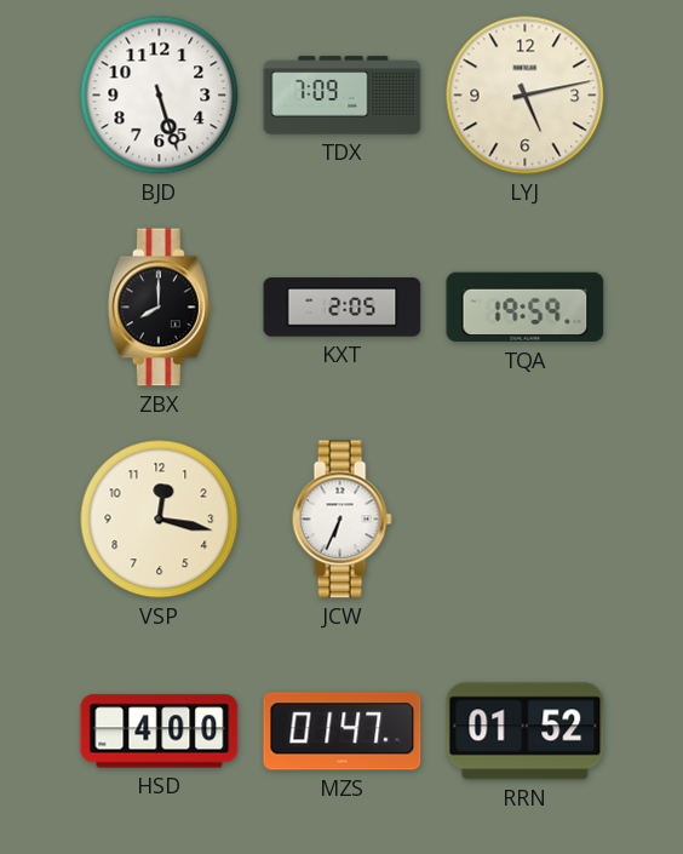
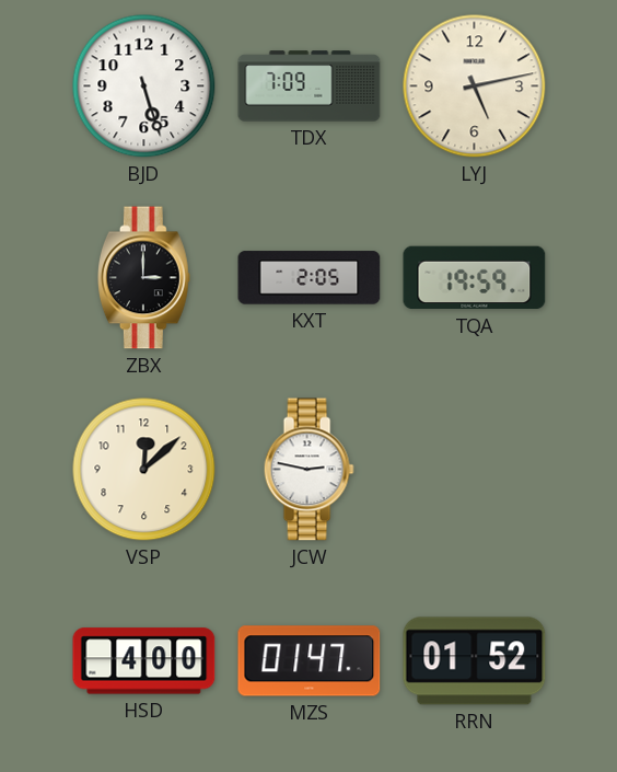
ZBX: 8:00 -> 3:00 (143, 278)
VSP: 12:17 -> 12:08 (144, 470)
JCW: 6:34 -> 2:47 (308, 470)
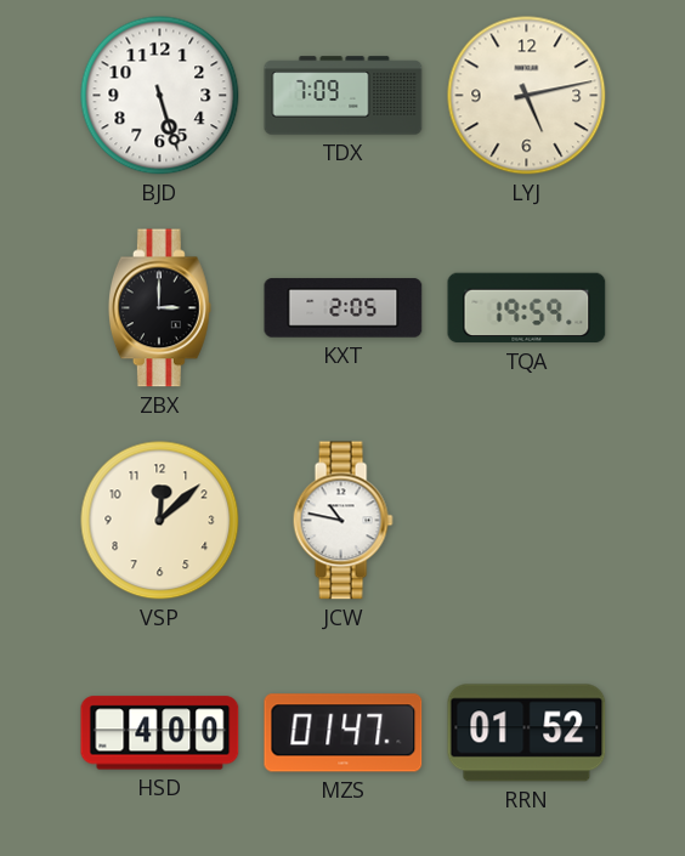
JCW: 2:47 -> 10:47 (342, 521)
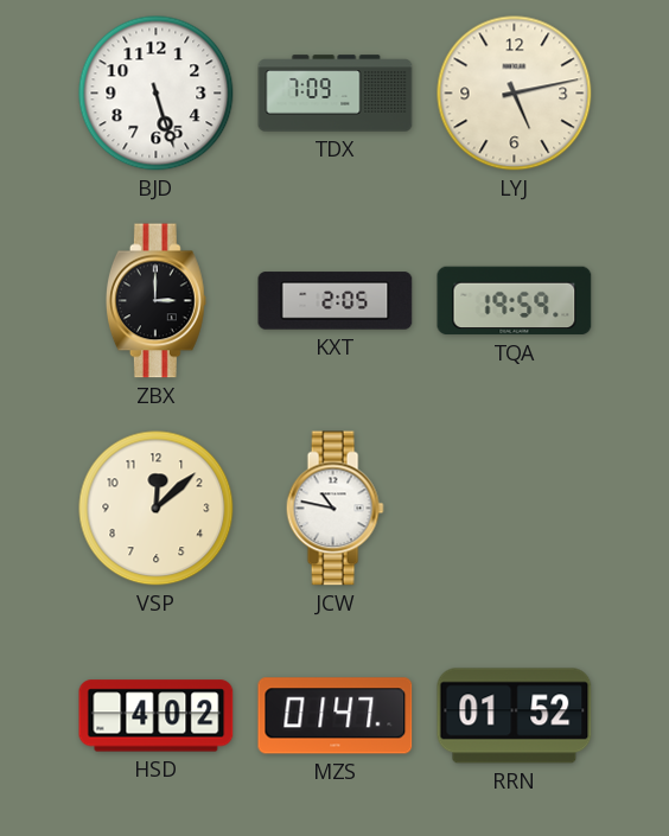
HSD: 4:00 -> 4:02 (157, 716)
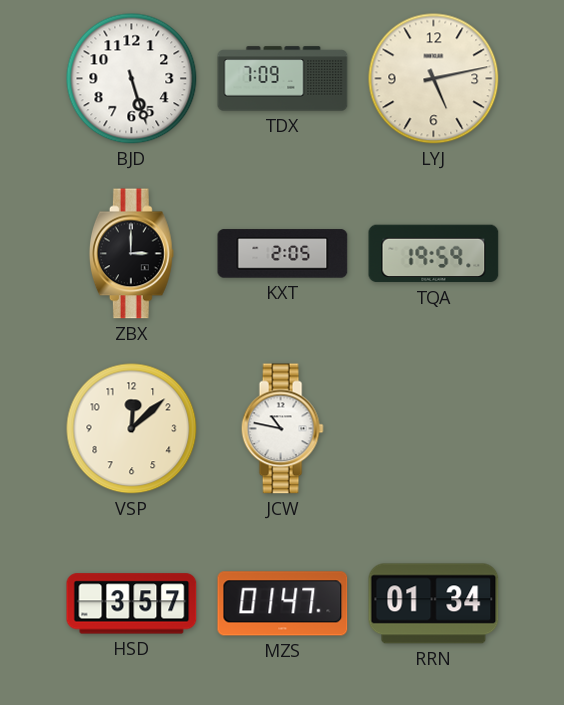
HSD: 4:02 -> 3:57 (132, 604)
RRN: 01:52 -> 01:34 (434, 604)
